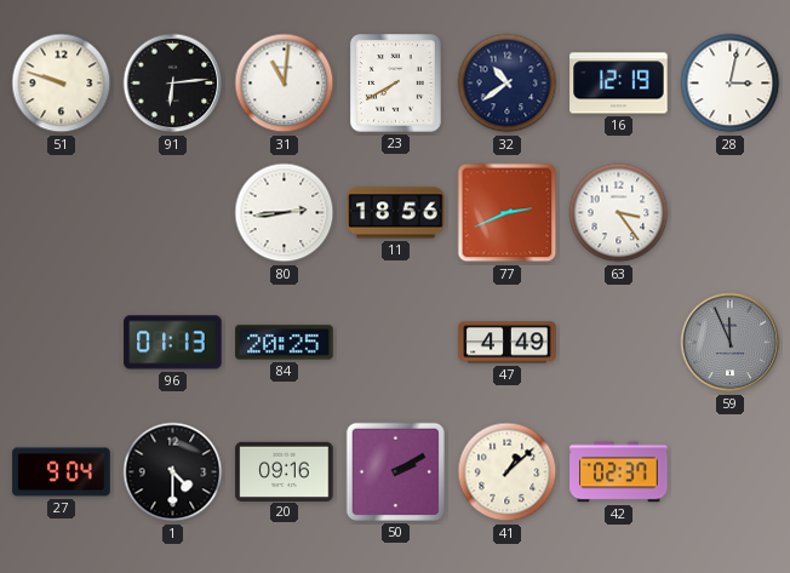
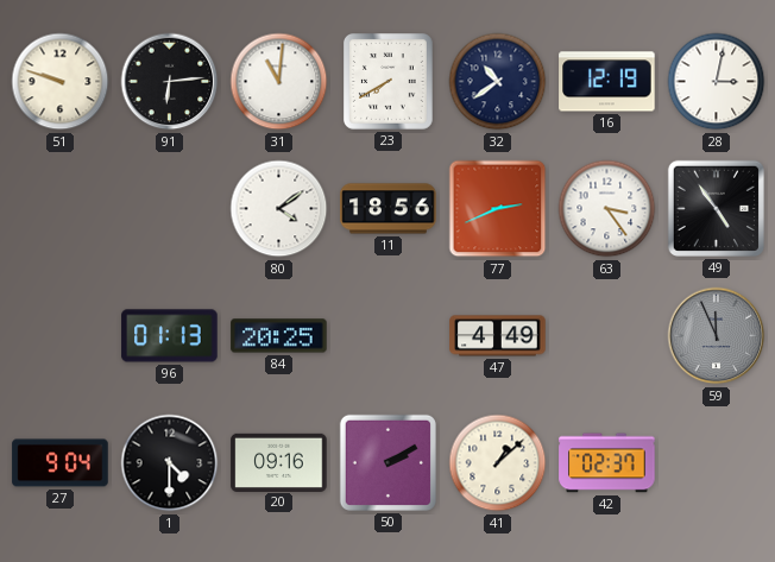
80: 2:44 -> 4:09 (279, 209)
49: none -> 4:54 (716, 208)
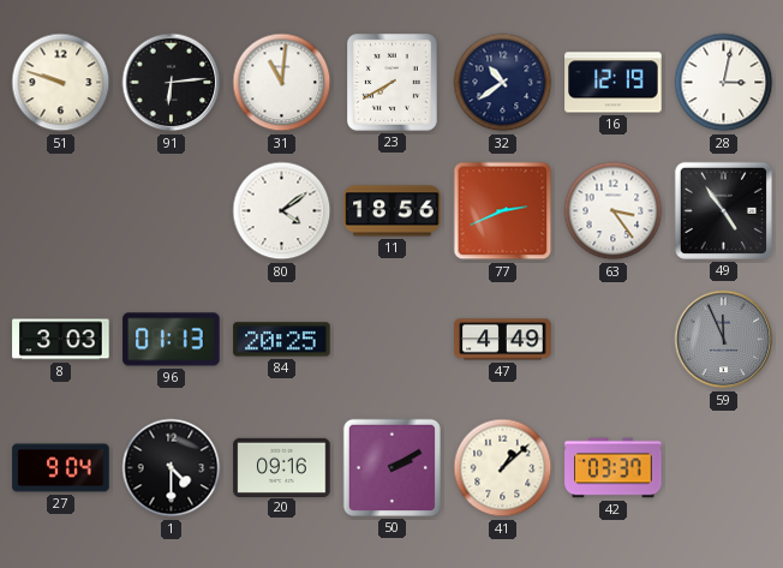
8: none -> 3:03 (61, 340)
42: 02:37 -> 03:37 (614, 468)
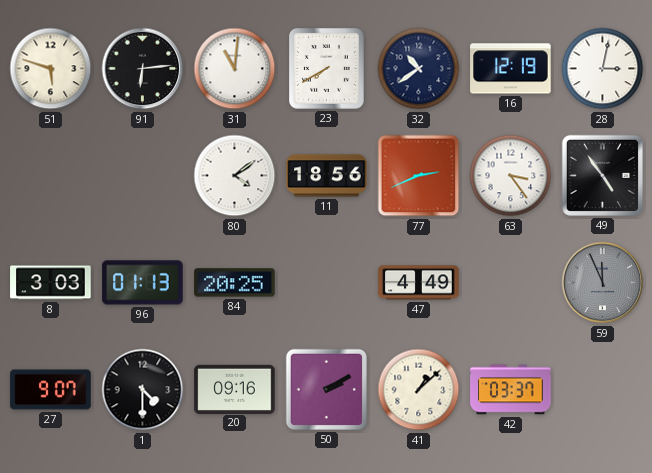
51: 9:48 -> 5:48 (51, 69)
27: 9:04 -> 9:07 (51, 390)
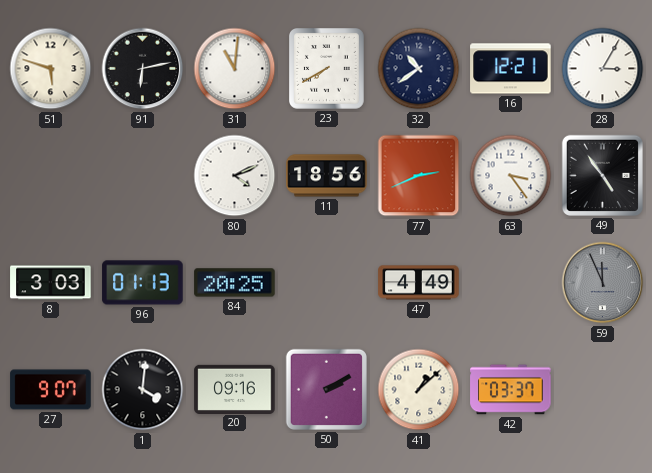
91: 6:14 -> 6:13 (143, 69)
16: 12:19 -> 12:21 (511, 69)
28: 3:02 -> 3:05 (603, 69)
80: 4:09 -> 4:11 (235, 176)
1: 4:30 -> 4:01 (143, 390)
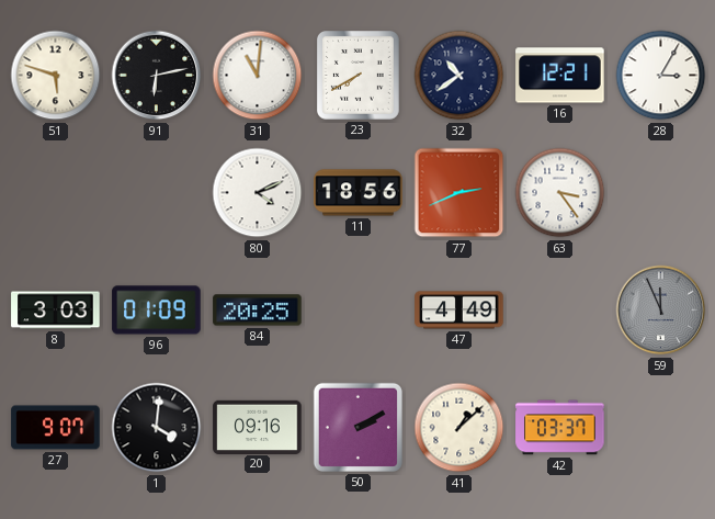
49: 4:54 -> none (602, 175)
96: 01:13 -> 01:09 (157, 311)
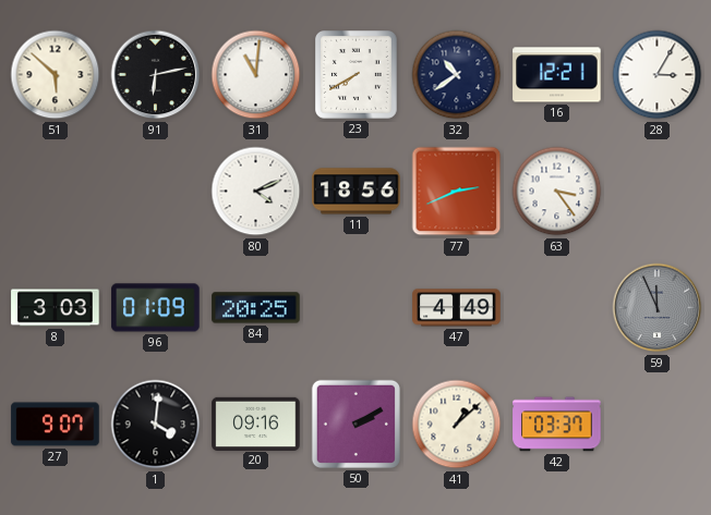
51: 5:48 -> 5:52 (56, 75)
